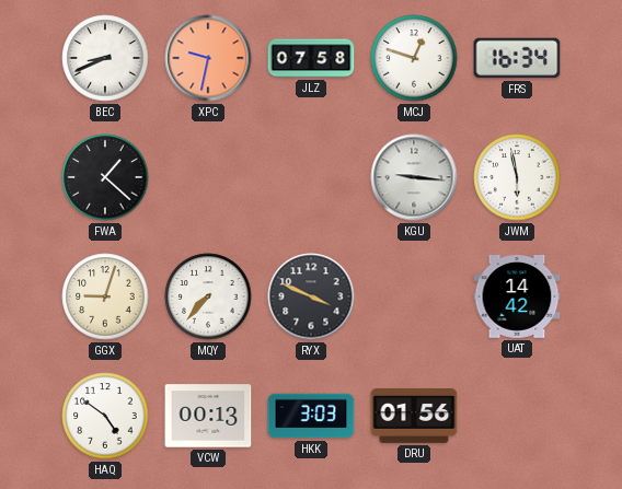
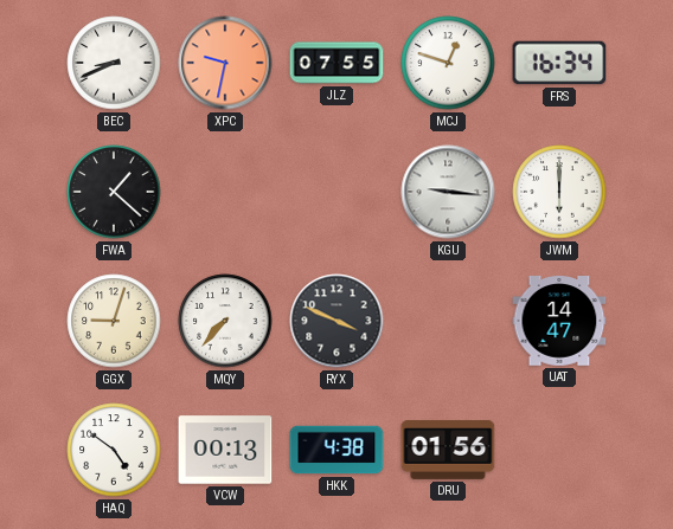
JLZ: 07:58 -> 07:55 (336, 63)
JWM: 5:58 -> 6:00 (559, 192)
UAT: 14:42 -> 14:47 (559, 321)
HKK: 3:03 -> 4:38 (336, 450)
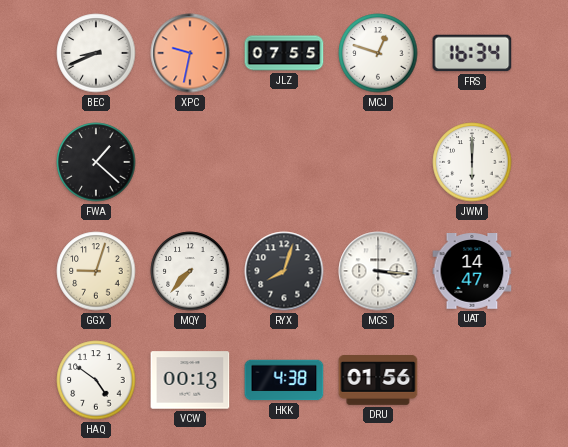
KGU: 9:16 -> none (448, 192)
RYX: 3:49 -> 8:03 (284, 271)
MCS: none -> 3:16 (378, 271)
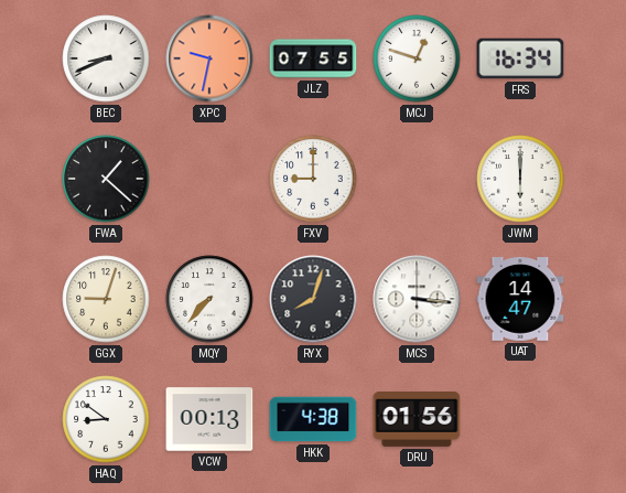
FXV: none -> 9:00 (313, 179)
HAQ: 4:51 -> 8:51 (106, 419)
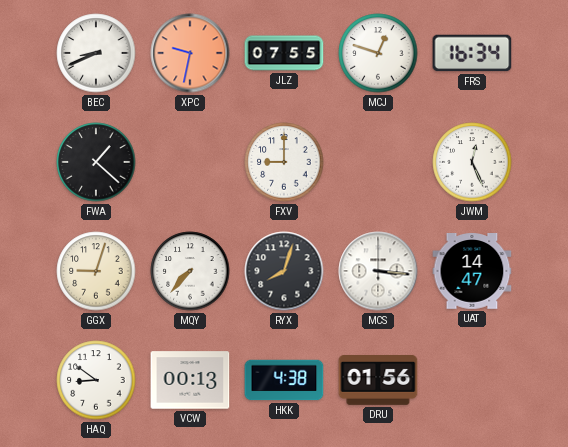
JWM: 6:00 -> 12:26 (472, 162)
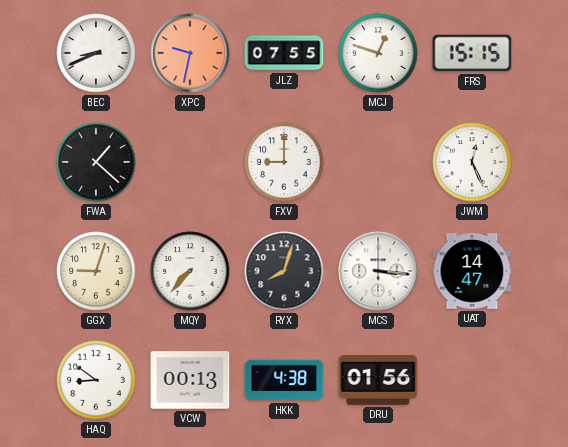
FRS: 16:34 -> 15:15 (472, 53)
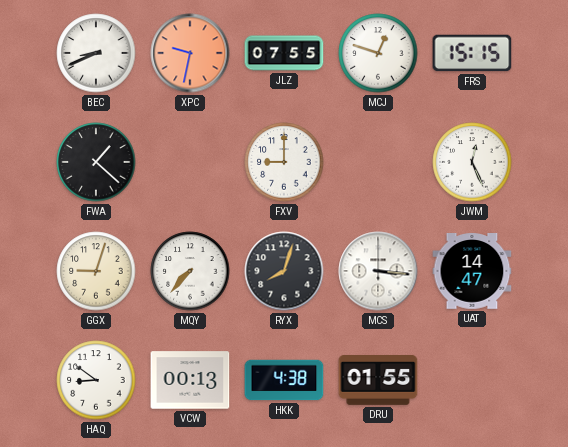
DRU: 01:56 -> 01:55 (378, 381)
